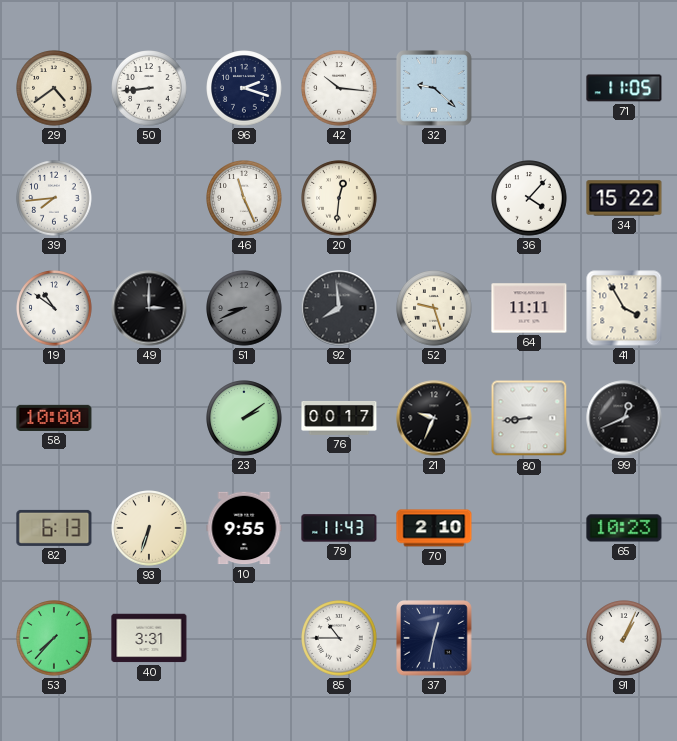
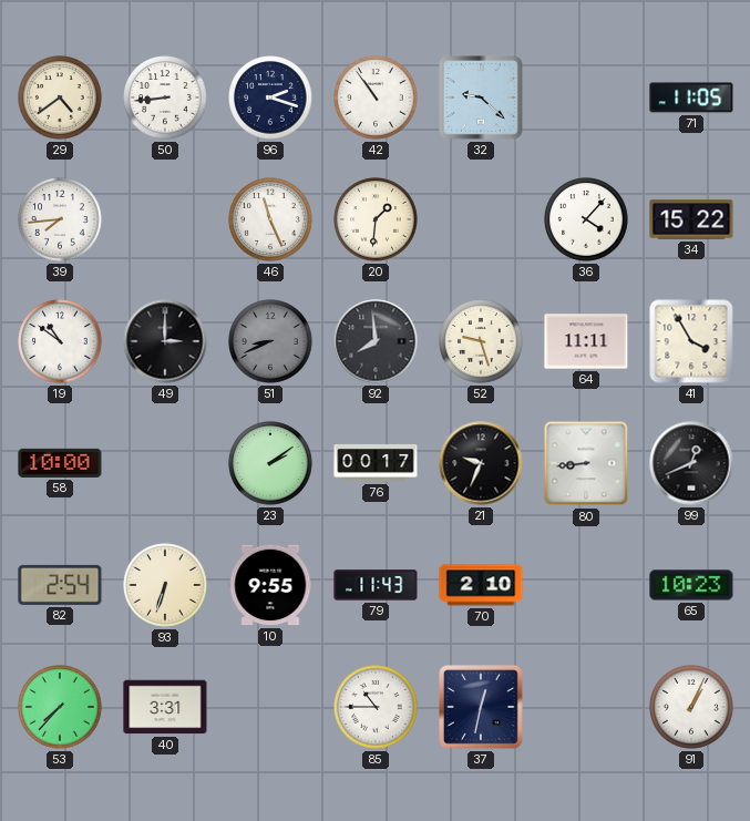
42: 10:16 -> 10:54 (376, 98)
20: 12:31 -> 1:31 (376, 219)
82: 6:13 -> 2:54 (60, 585)
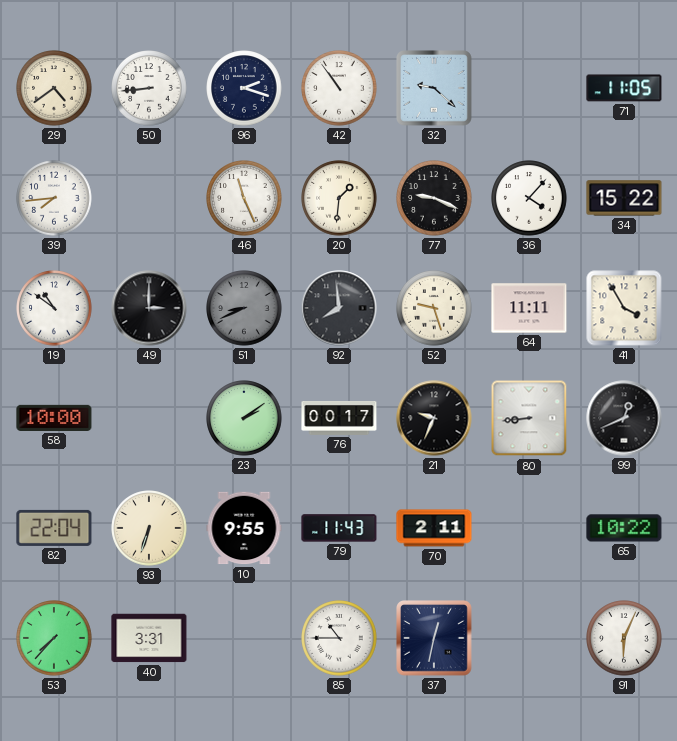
77: none -> 9:19 (434, 198)
82: 2:54 -> 22:04 (54, 528)
70: 2:10 -> 2:11 (434, 528)
65: 10:23 -> 10:22 (624, 528)
91: 1:04 -> 6:04 (624, 638)
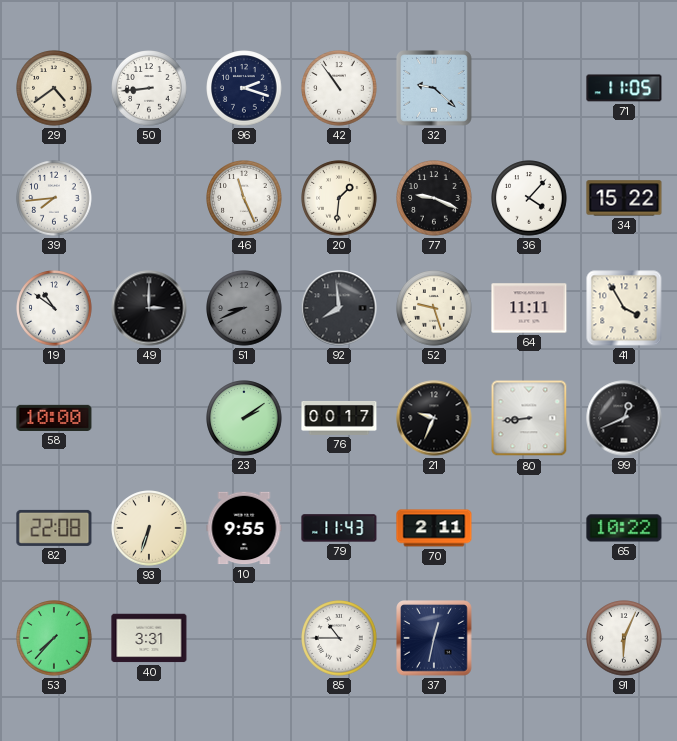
82: 22:04 -> 22:08 (54, 528)
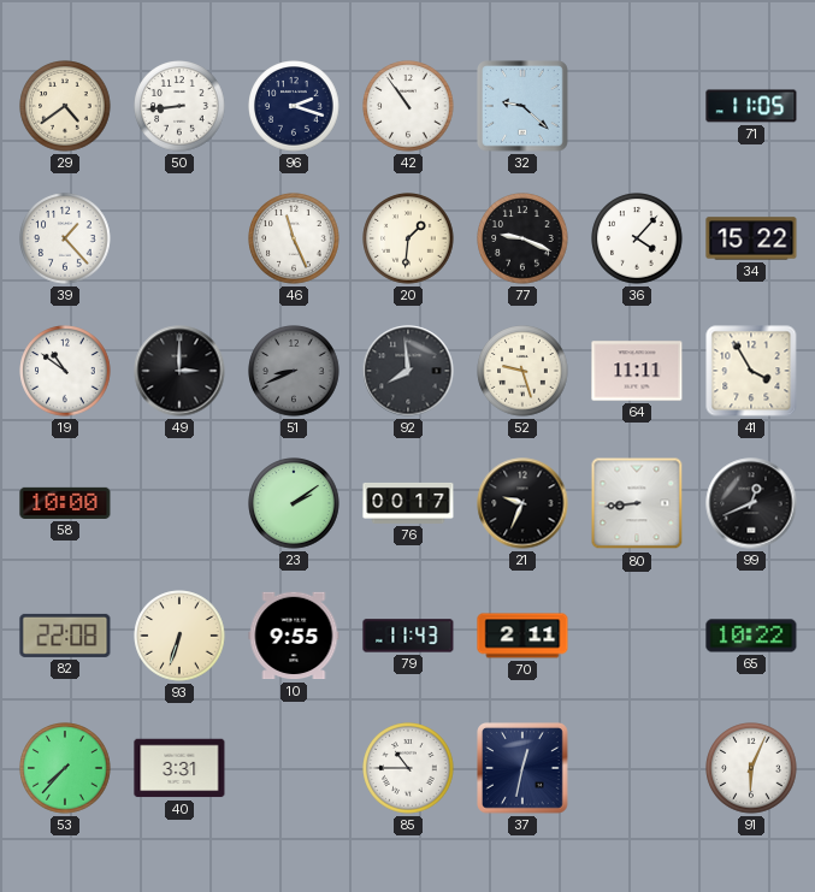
39: 7:44 -> 1:23 (65, 238)
